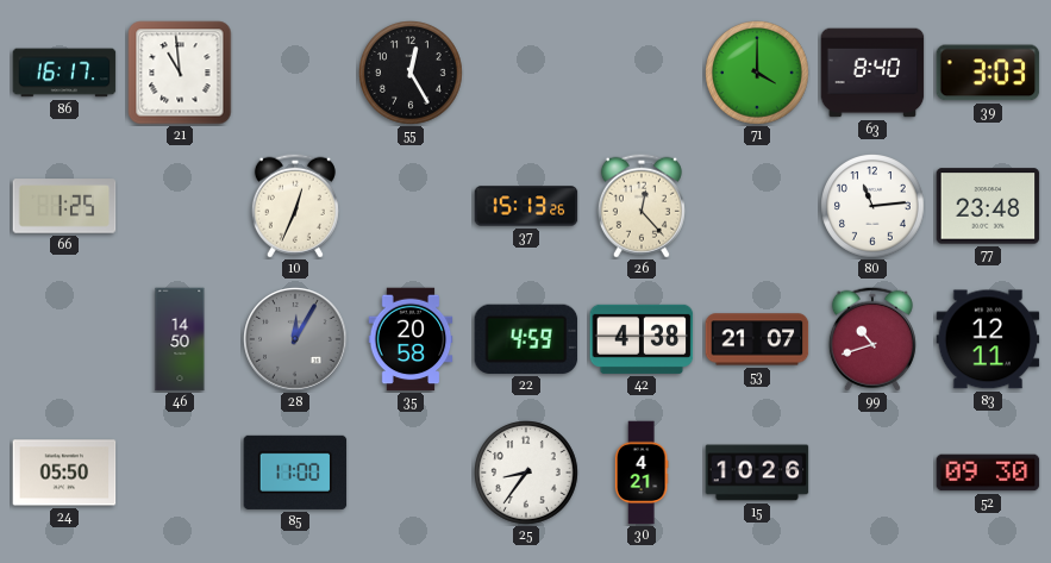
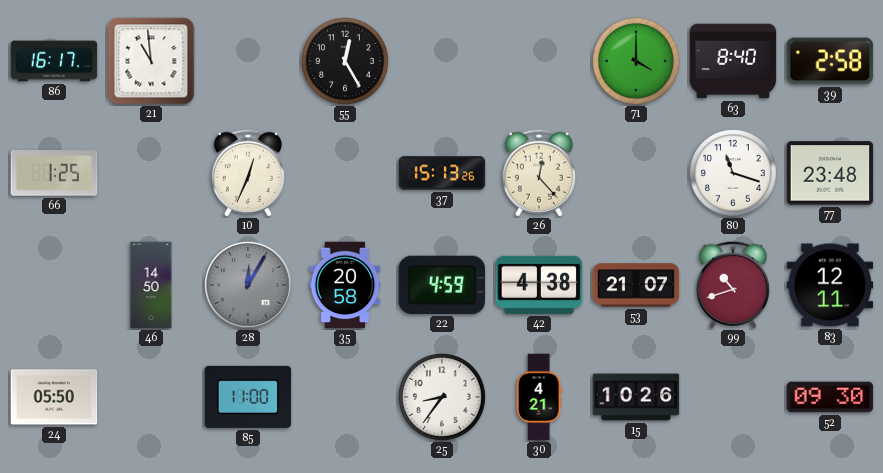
39: 3:03 -> 2:58 (830, 61)
80: 11:14 -> 11:18 (734, 174)
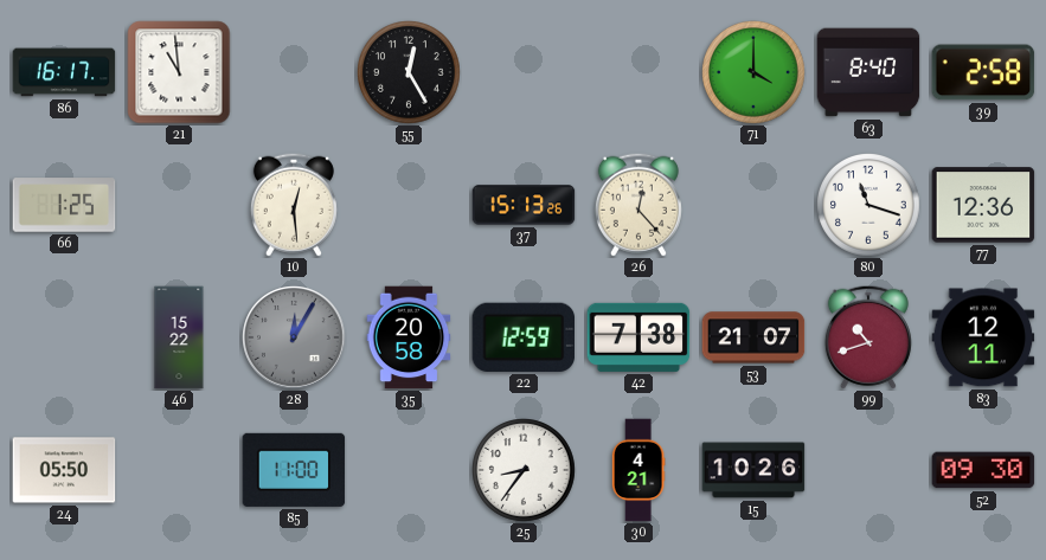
10: 12:34 -> 12:29 (294, 205)
77: 23:48 -> 12:36 (983, 205)
46: 14:50 -> 15:22 (179, 337)
22: 4:59 -> 12:59 (524, 337)
42: 4:38 -> 7:38 (638, 337)
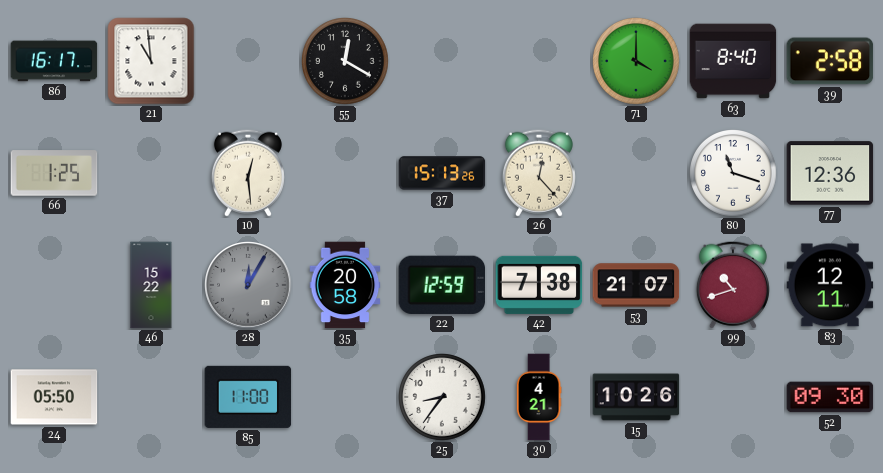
55: 12:25 -> 12:20 (346, 62)
